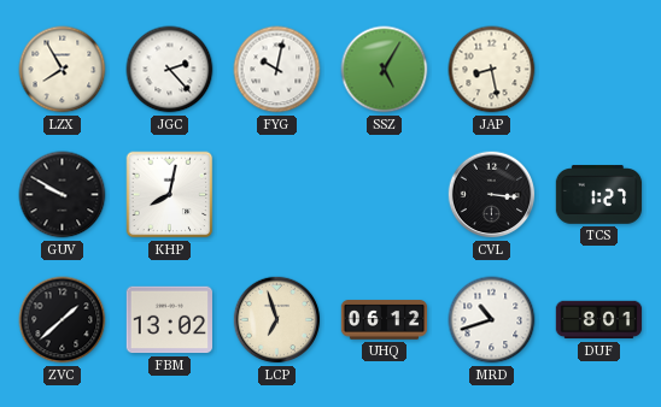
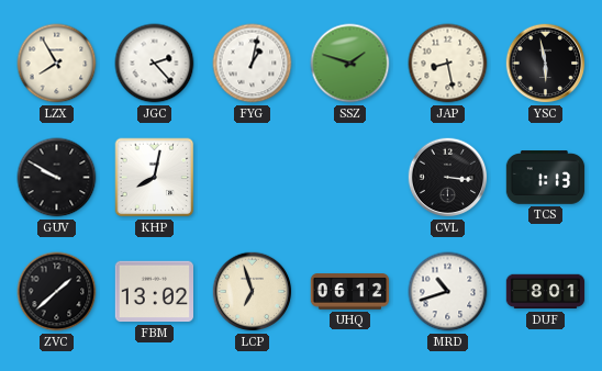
FYG: 10:02 -> 1:02 (253, 64)
SSZ: 5:05 -> 1:48 (350, 64)
YSC: none -> 5:58 (546, 64)
TCS: 1:27 -> 1:13 (546, 178)
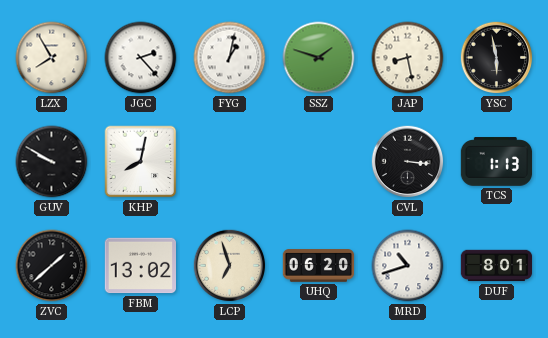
UHQ: 06:12 -> 06:20 (319, 266)
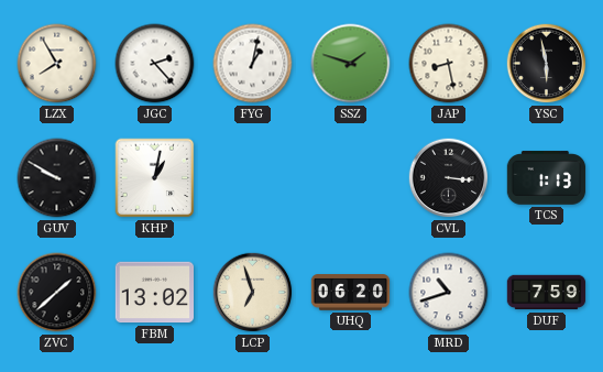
KHP: 8:02 -> 1:02 (155, 178)
DUF: 8:01 -> 7:59 (547, 293)
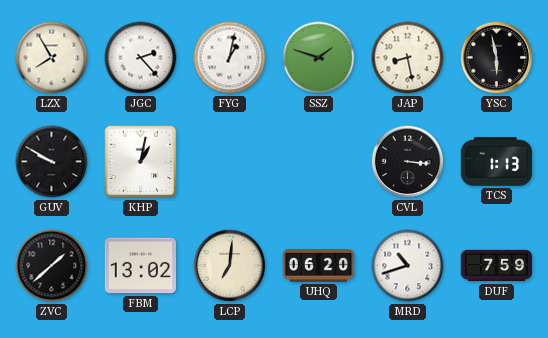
LCP: 6:57 -> 7:01 (230, 266)
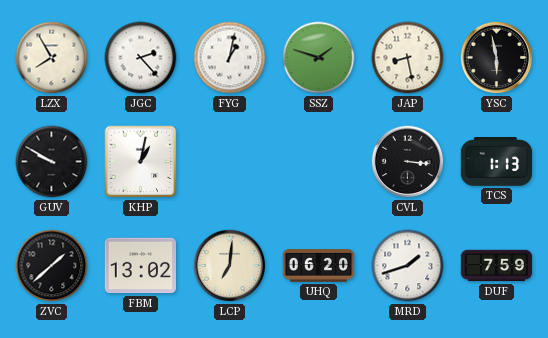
MRD: 10:42 -> 1:42 (408, 266)
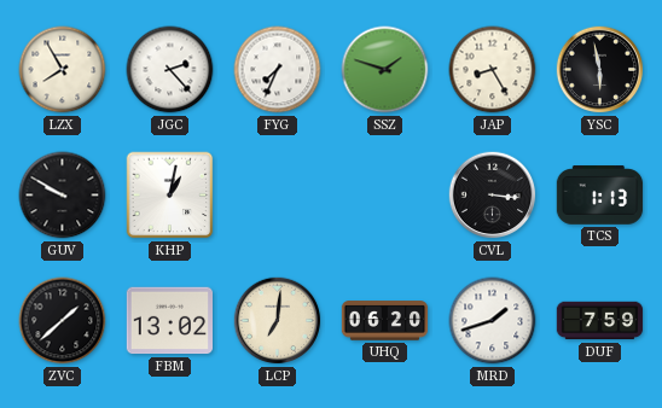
FYG: 1:02 -> 7:34 (278, 70)
JAP: 8:28 -> 8:25 (493, 70)
